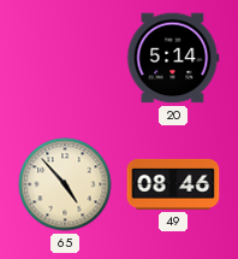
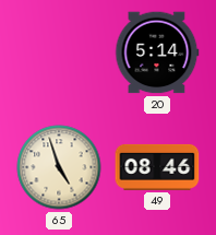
65: 4:53 -> 4:57 (59, 167)
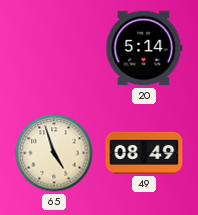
49: 08:46 -> 08:49 (144, 153)
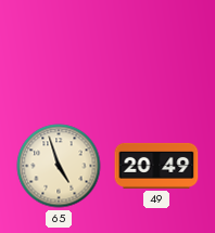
20: 5:14 -> none (144, 48)
49: 08:49 -> 20:49 (156, 166)
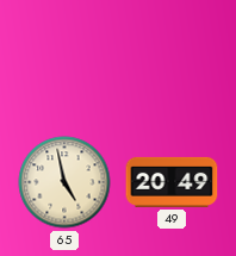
65: 4:57 -> 4:58 (64, 182)
